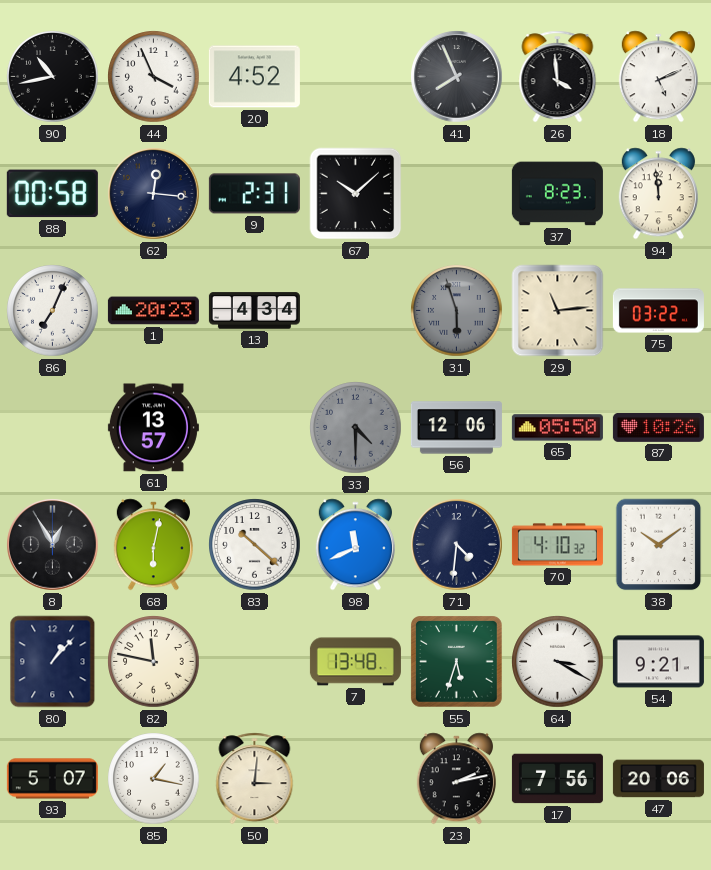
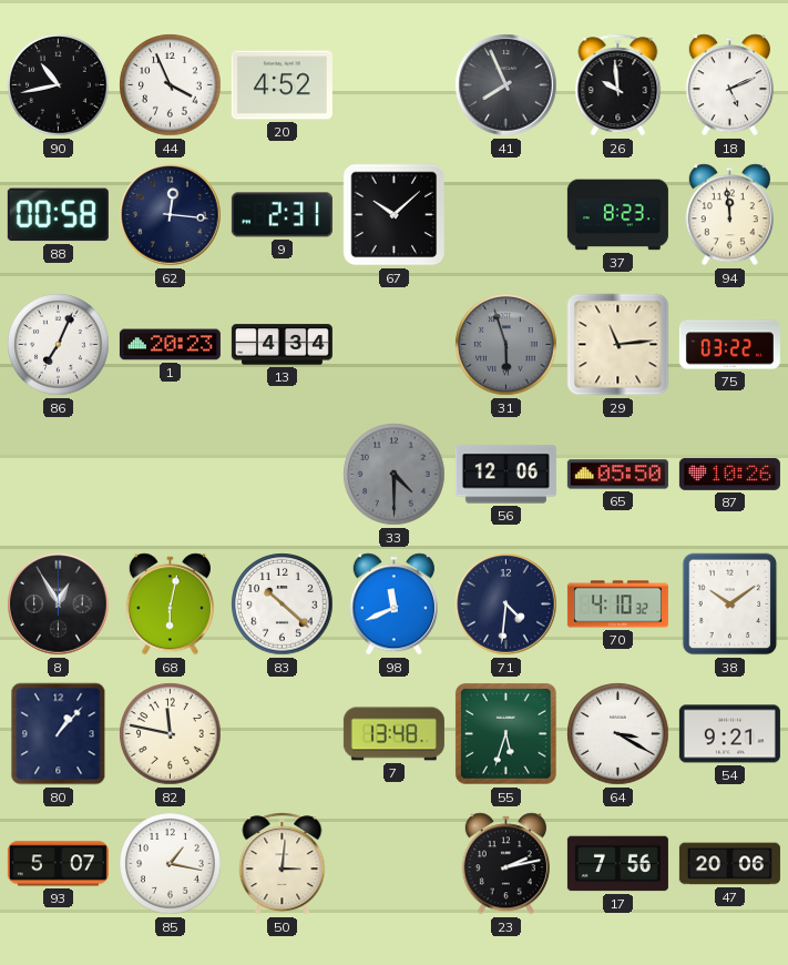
26: 3:59 -> 9:59 (618, 85)
61: 13:57 -> none (153, 428)
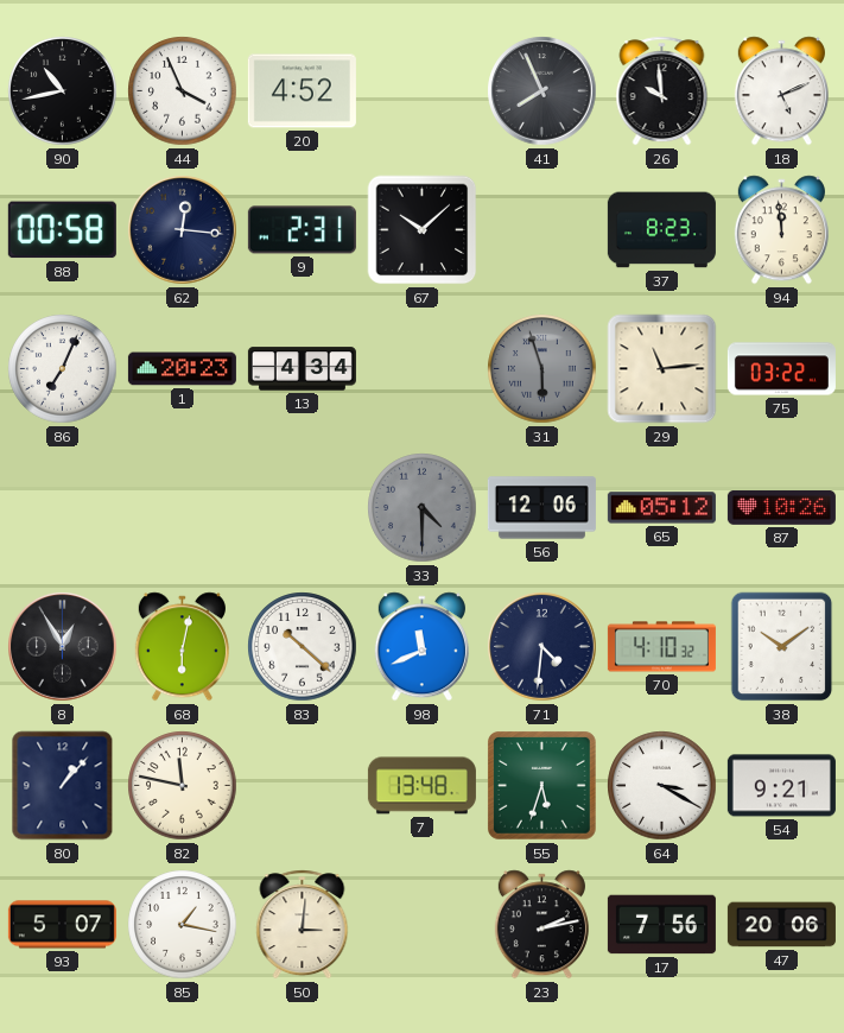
65: 05:50 -> 05:12 (661, 508)
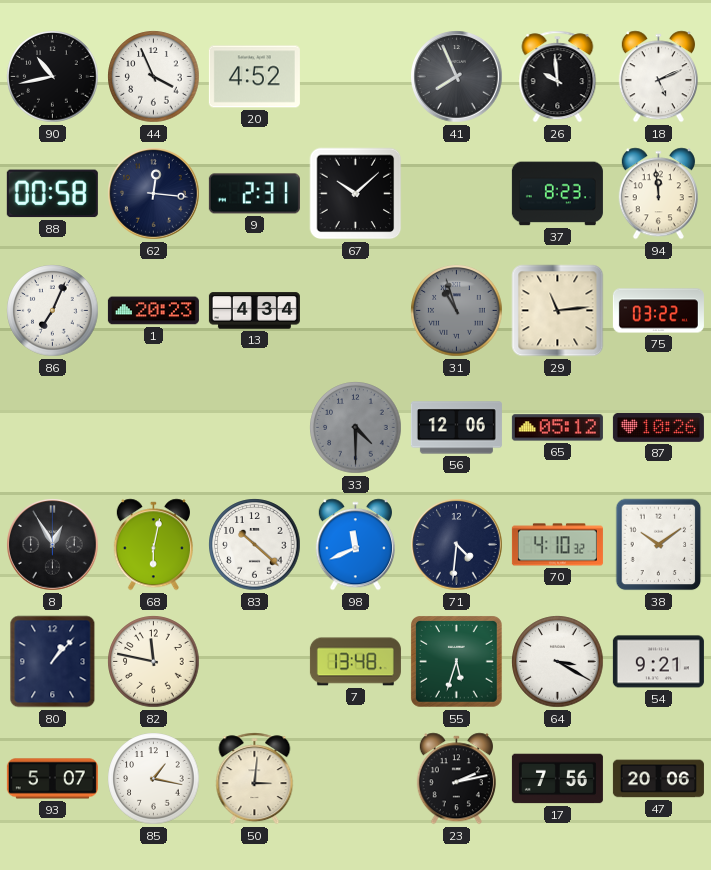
31: 5:57 -> 10:57 (457, 311)
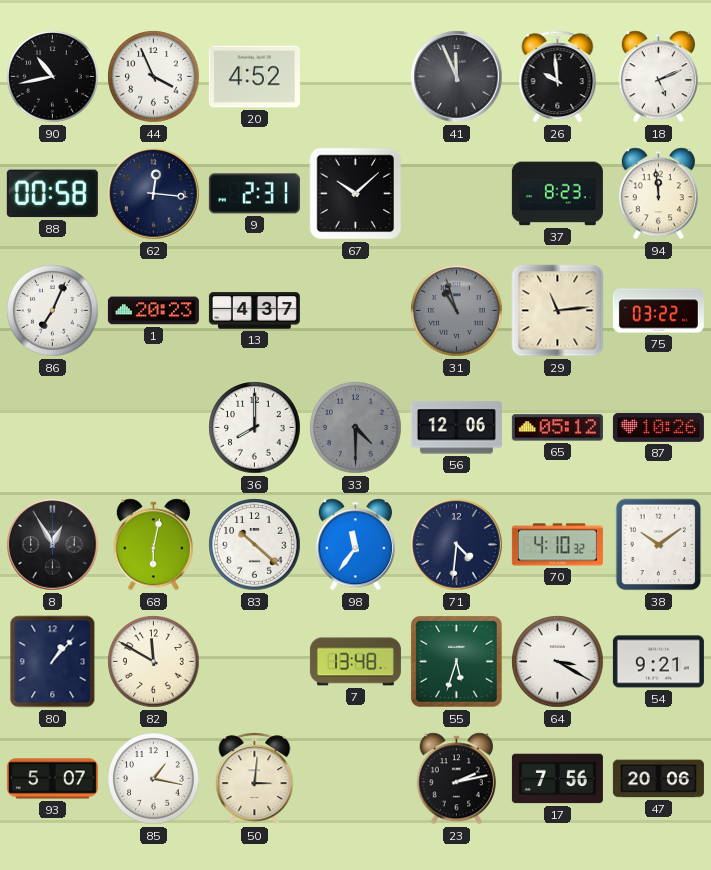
41: 7:56 -> 11:56 (457, 77)
13: 4:34 -> 4:37 (254, 311)
36: none -> 8:00 (255, 428)
98: 11:41 -> 11:36 (355, 545)
82: 11:47 -> 11:50 (154, 662)
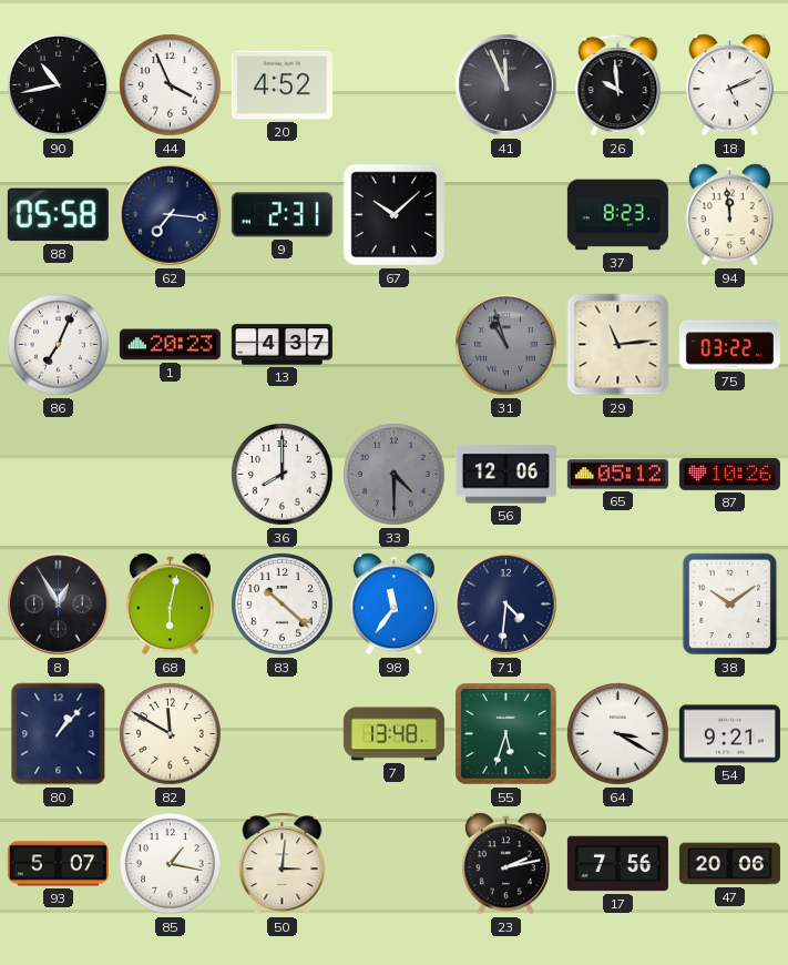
88: 00:58 -> 05:58 (58, 215)
62: 12:16 -> 7:16 (171, 215)
70: 4:10 -> none (557, 545)
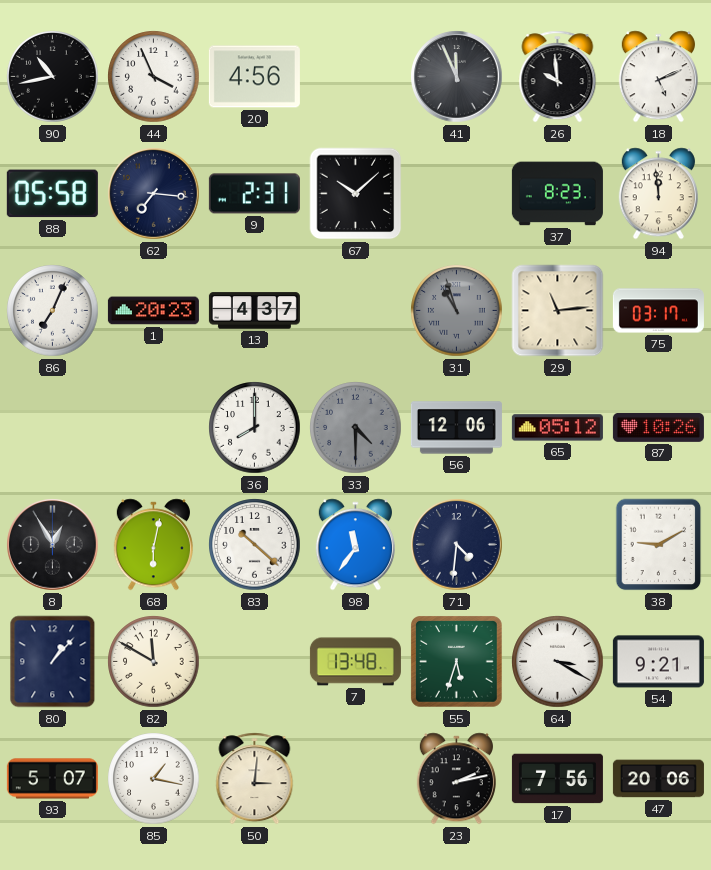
20: 4:52 -> 4:56 (254, 77)
75: 03:22 -> 03:17 (658, 311)
38: 10:09 -> 9:10 (659, 545)
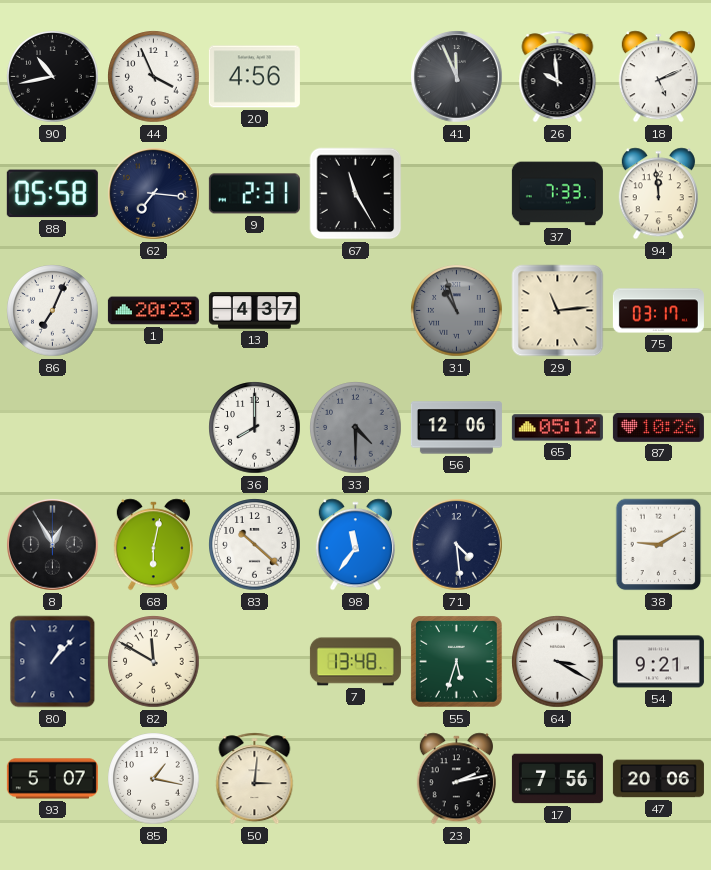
67: 10:08 -> 11:25 (356, 194)
37: 8:23 -> 7:33 (557, 194)
71: 4:31 -> 4:29 (457, 545)
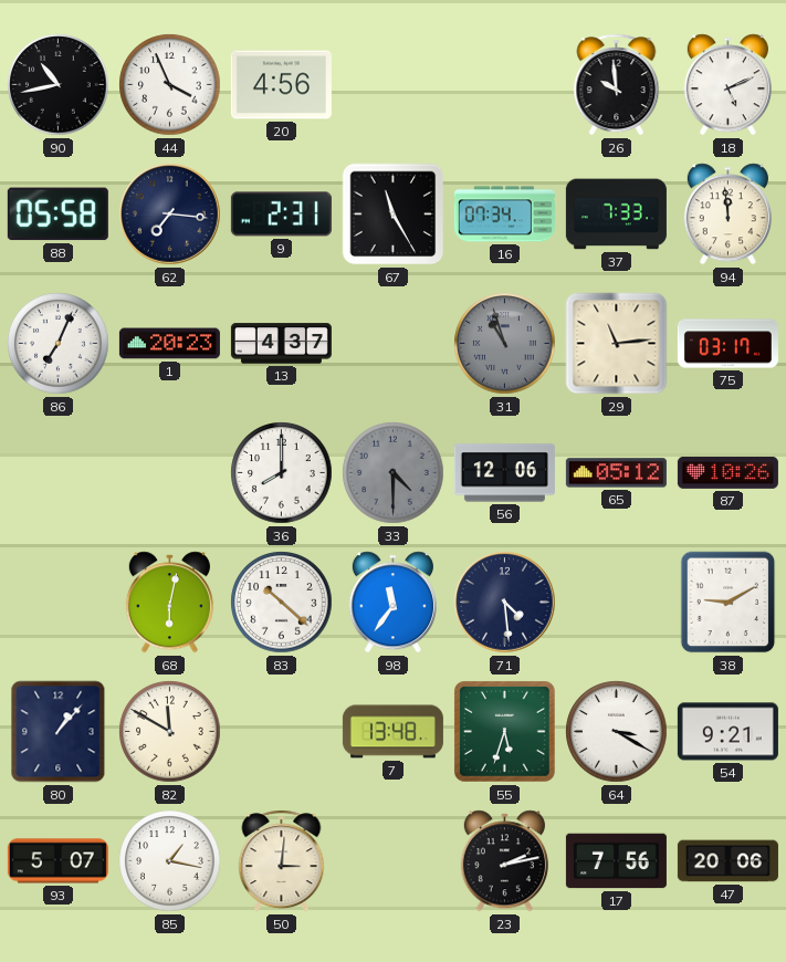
41: 11:56 -> none (457, 77)
16: none -> 07:34 (504, 215)
8: 12:55 -> none (53, 545)
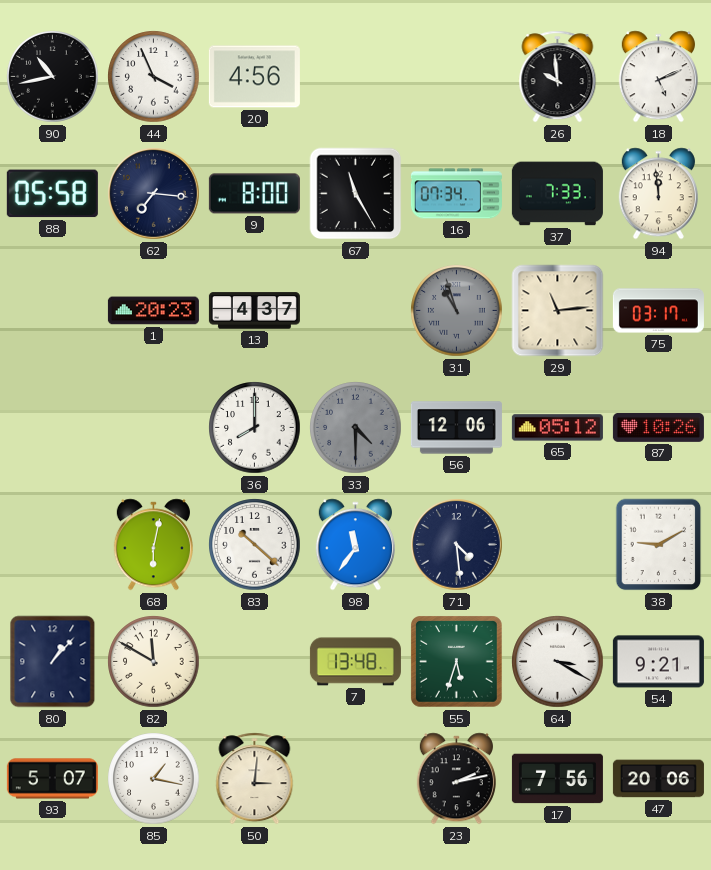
9: 2:31 -> 8:00 (254, 194)
86: 7:04 -> none (59, 344)
